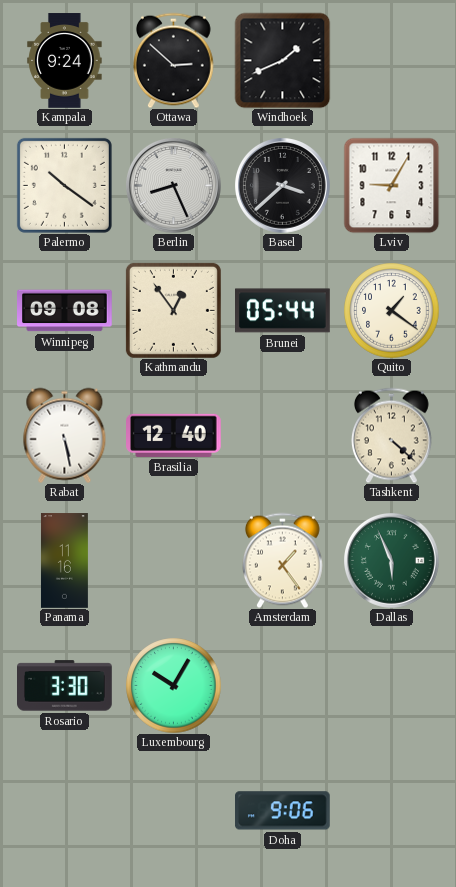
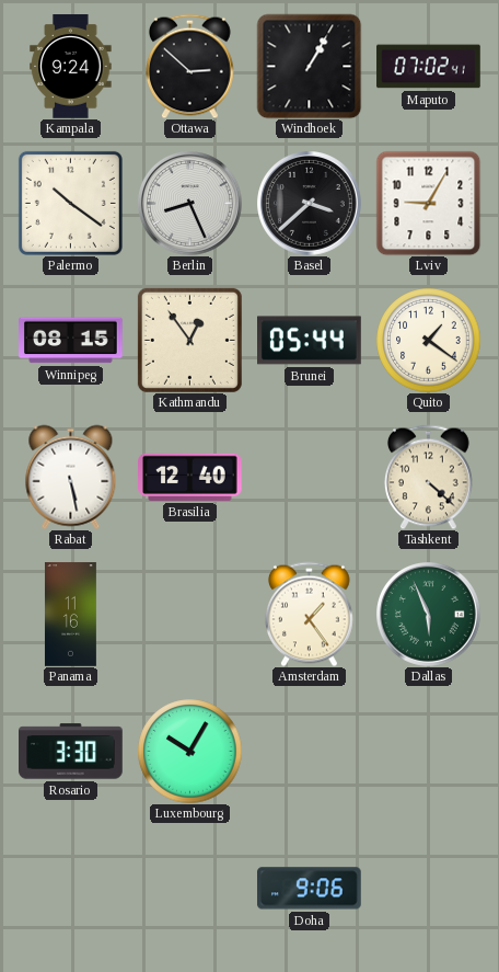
Windhoek: 1:41 -> 1:05 (309, 66)
Maputo: none -> 07:02 (429, 67)
Winnipeg: 09:08 -> 08:15 (71, 341)
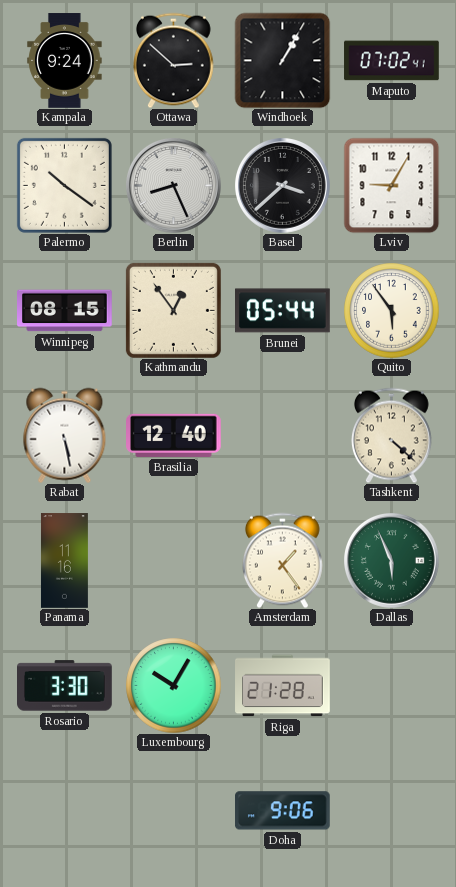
Quito: 1:21 -> 5:54 (391, 310)
Riga: none -> 21:28 (283, 686)
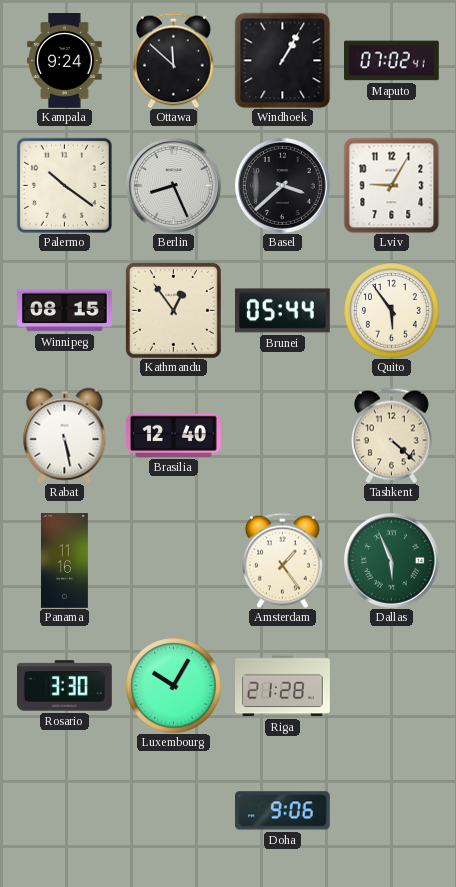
Ottawa: 2:52 -> 11:52 (174, 60)
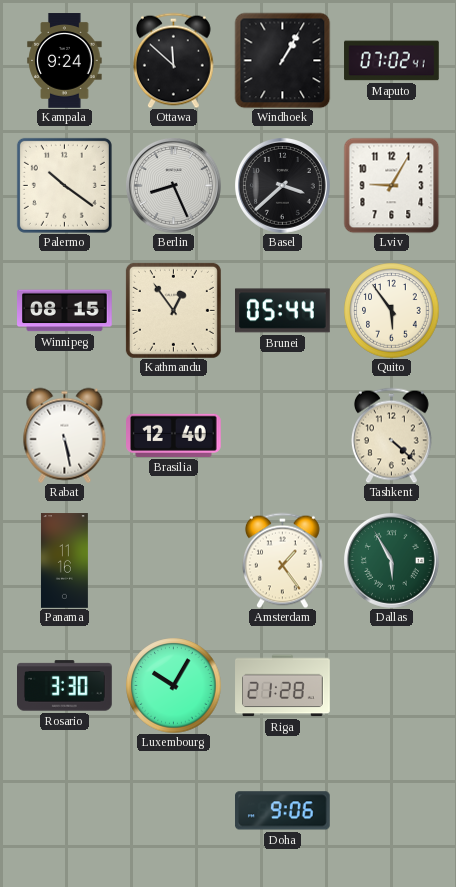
Dallas: 5:56 -> 5:55 (392, 561)
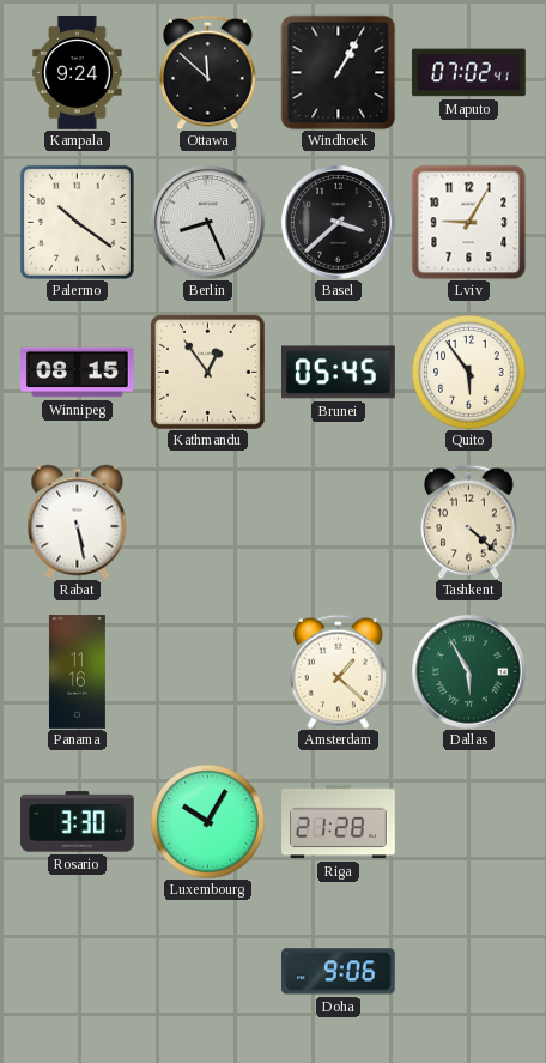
Brunei: 05:44 -> 05:45 (339, 373)
Brasilia: 12:40 -> none (174, 435)
Amsterdam: 1:24 -> 1:22 (339, 671)
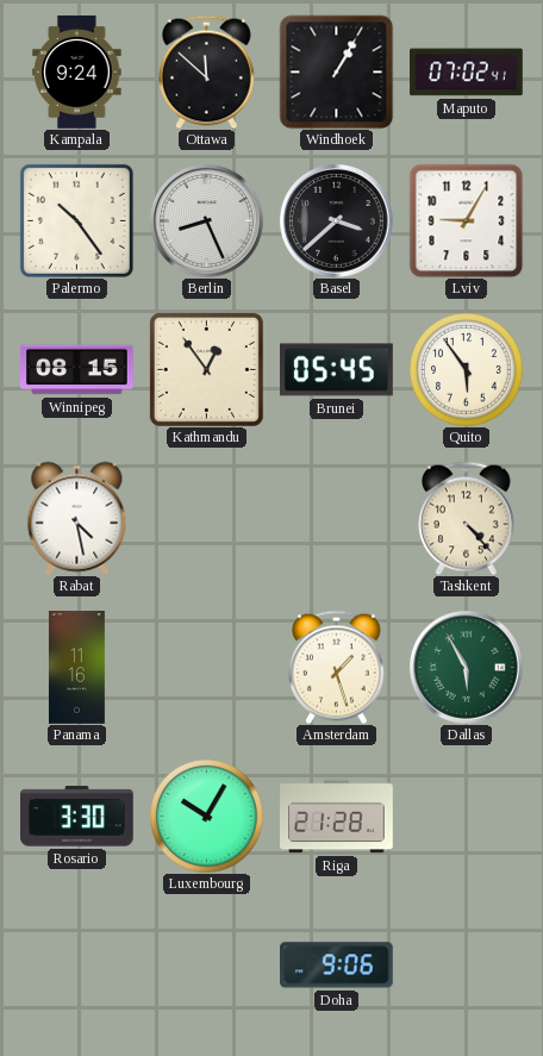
Palermo: 10:21 -> 10:24 (76, 220)
Rabat: 5:28 -> 4:28 (77, 518)
Tashkent: 4:22 -> 4:23 (467, 518)
Amsterdam: 1:22 -> 1:27 (337, 667)
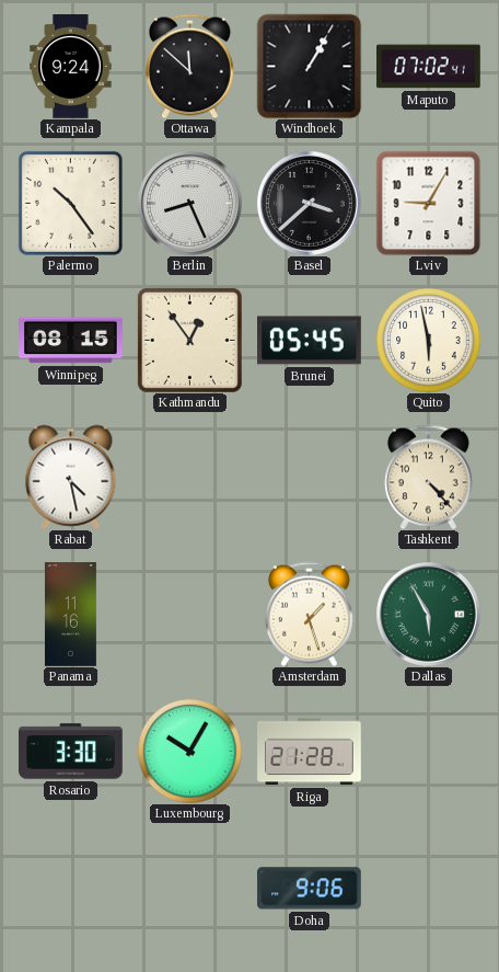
Quito: 5:54 -> 5:58 (428, 340)
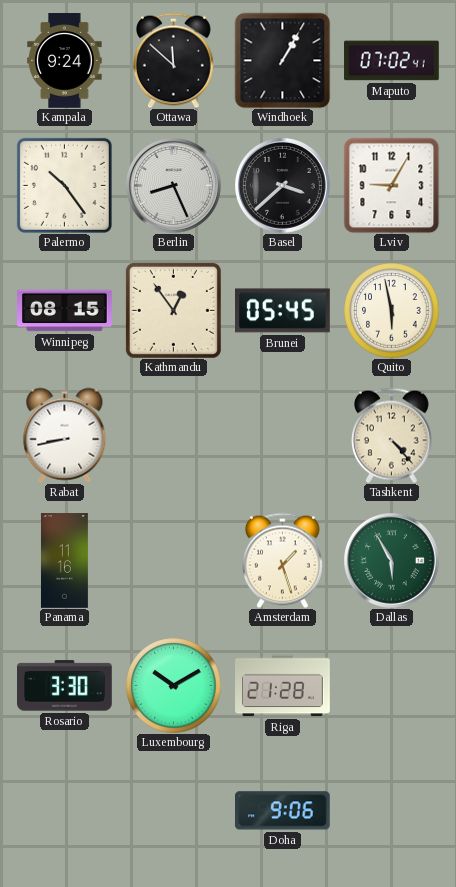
Rabat: 4:28 -> 8:43 (65, 435)
Luxembourg: 10:05 -> 10:10 (173, 685)
